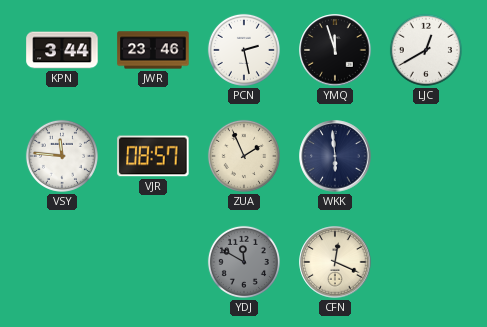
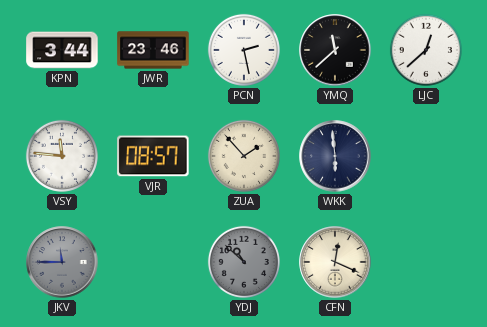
YMQ: 11:57 -> 11:38 (335, 50)
LJC: 12:40 -> 12:38 (426, 50)
ZUA: 1:56 -> 1:53 (244, 156)
JKV: none -> 11:45 (62, 262)
YDJ: 11:50 -> 10:52 (244, 262)
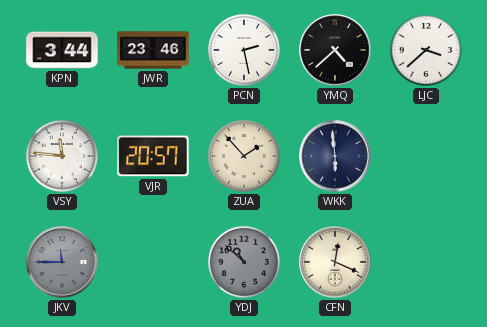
YMQ: 11:38 -> 4:38 (335, 50)
LJC: 12:38 -> 3:38 (426, 50)
VJR: 08:57 -> 20:57 (153, 156)
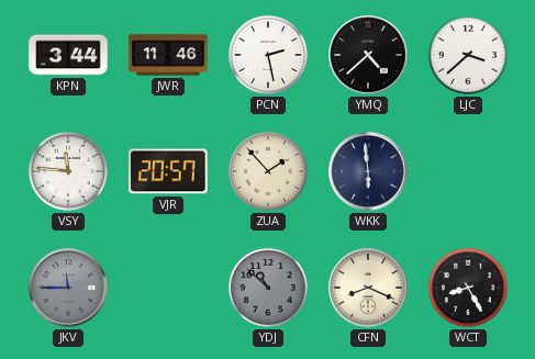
JWR: 23:46 -> 11:46 (168, 55)
CFN: 12:19 -> 8:19 (368, 288)
WCT: none -> 8:25 (468, 288)
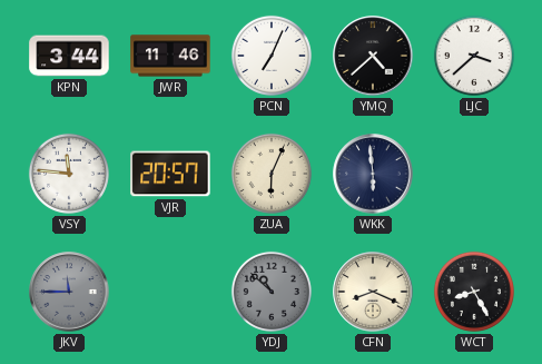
PCN: 2:28 -> 7:04 (272, 56)
ZUA: 1:53 -> 6:04 (272, 174)
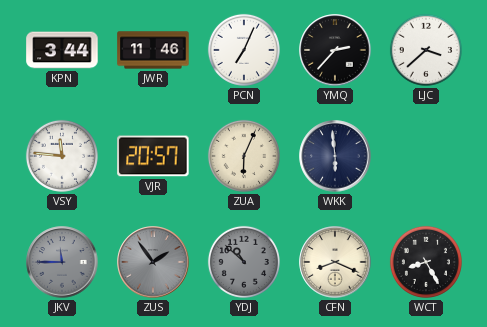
YMQ: 4:38 -> 2:37 (335, 50)
ZUS: none -> 1:54 (153, 262)
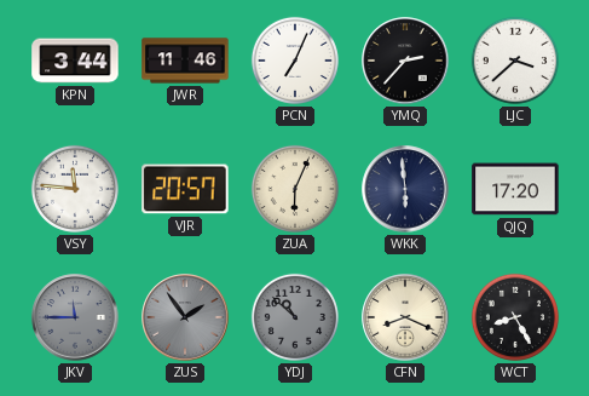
QJQ: none -> 17:20 (515, 189)
